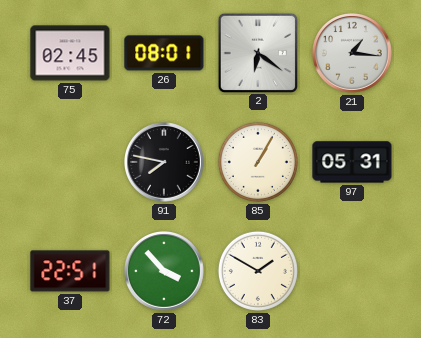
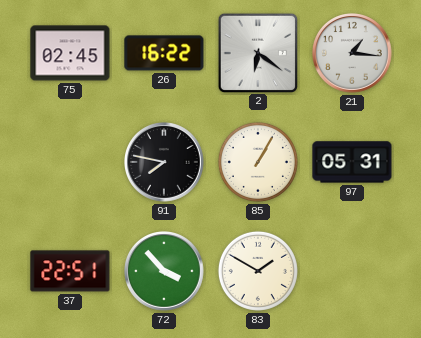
26: 08:01 -> 16:22 (164, 53)
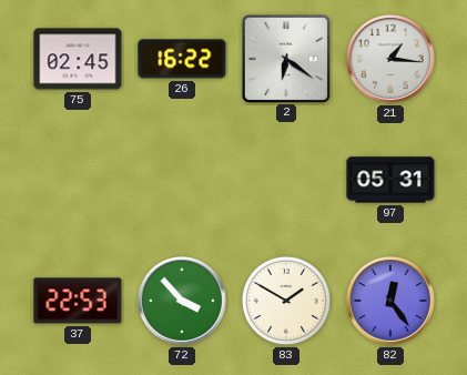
91: 7:47 -> none (165, 163)
85: 1:05 -> none (258, 162)
37: 22:51 -> 22:53 (78, 301)
82: none -> 12:24 (392, 302)
